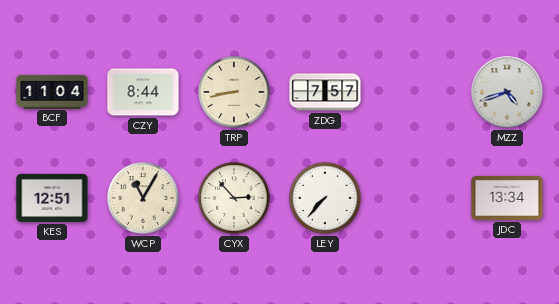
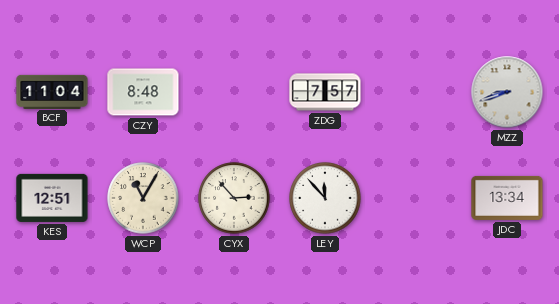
CZY: 8:44 -> 8:48 (143, 92)
TRP: 8:43 -> none (234, 92)
MZZ: 4:42 -> 8:42 (507, 92)
LEY: 7:37 -> 11:53 (325, 198)
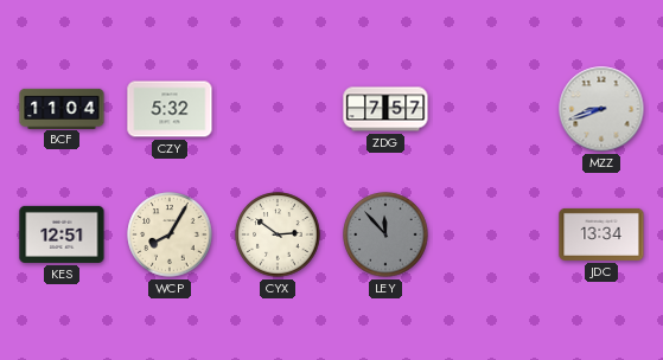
CZY: 8:48 -> 5:32 (170, 109)
WCP: 11:05 -> 8:05 (170, 234)
CYX: 2:53 -> 2:51 (278, 234)
LEY dial: white -> grey (385, 234)
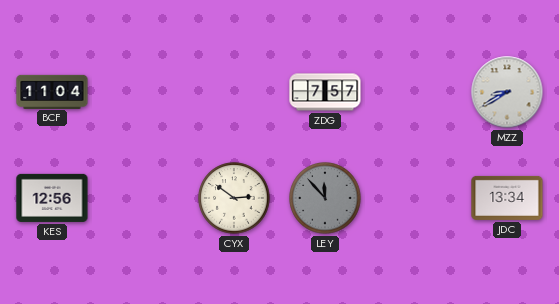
CZY: 5:32 -> none (170, 109)
MZZ: 8:42 -> 8:40 (507, 92)
KES: 12:51 -> 12:56 (52, 198)
WCP: 8:05 -> none (170, 234)
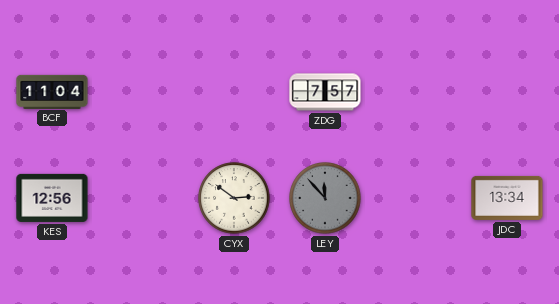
MZZ: 8:40 -> none (507, 92)
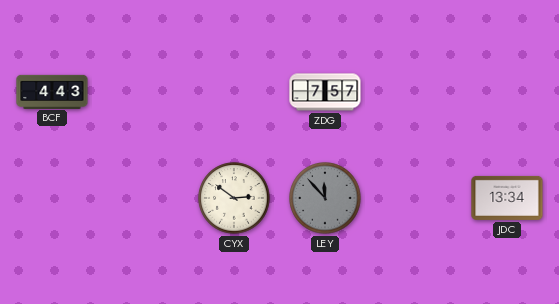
BCF: 11:04 -> 4:43 (52, 91)
KES: 12:56 -> none (52, 198)
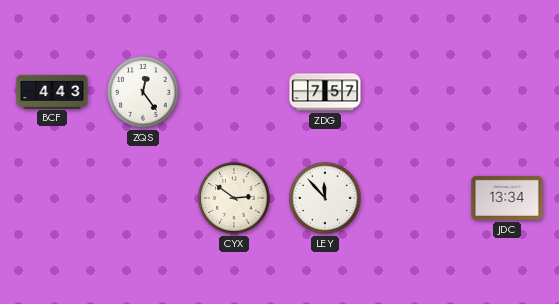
ZQS: none -> 12:24 (143, 92)
LEY dial: grey -> white (325, 198)
